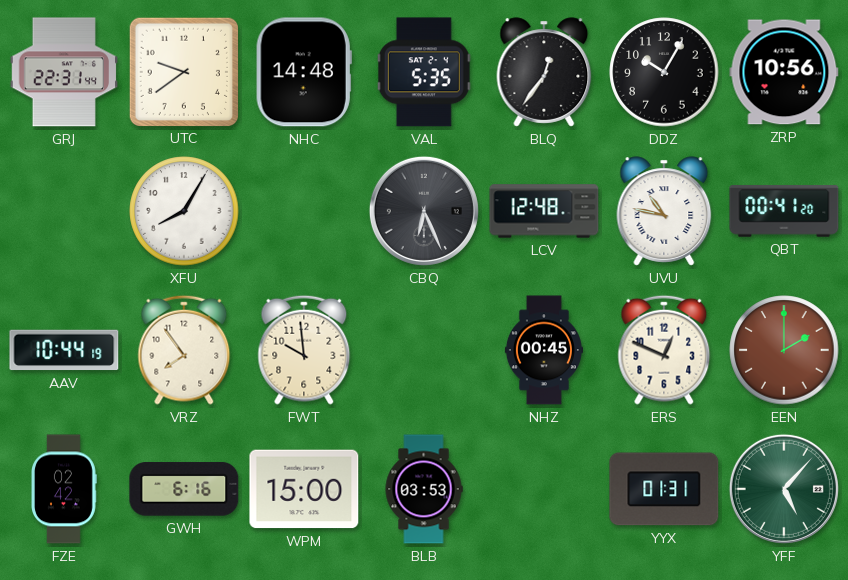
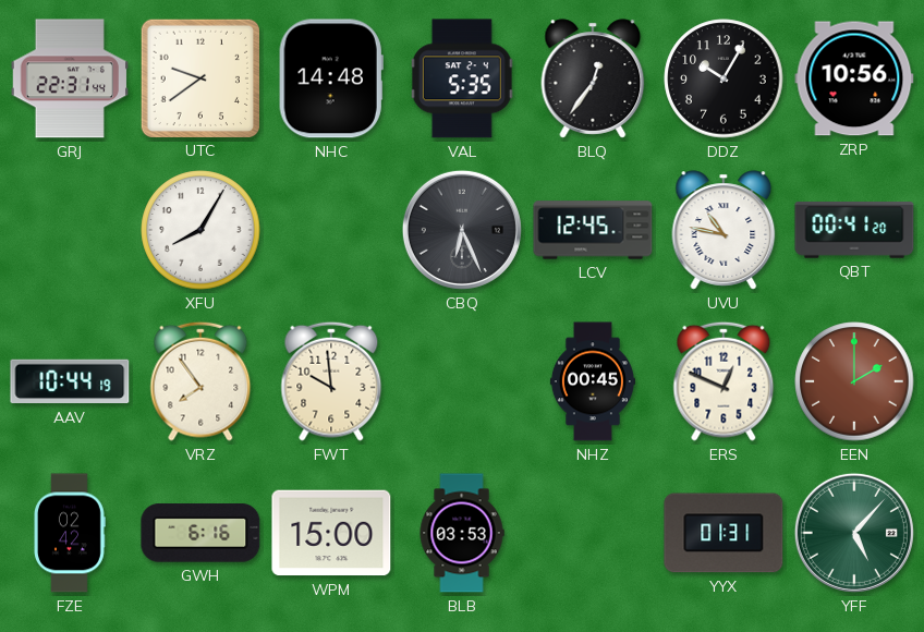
LCV: 12:48 -> 12:45 (593, 230)
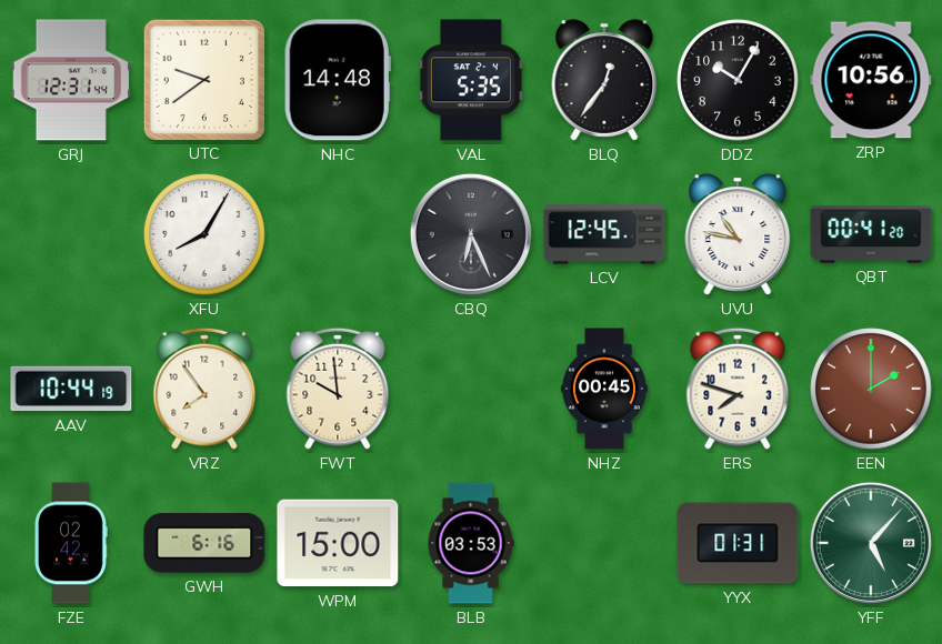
GRJ: 22:31 -> 12:31 (71, 80)
ERS: 12:49 -> 7:48 (738, 389)
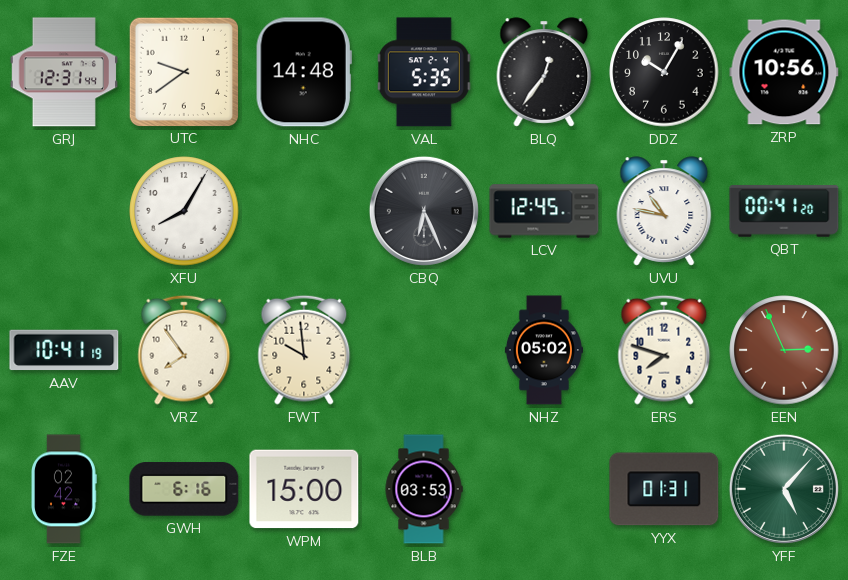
AAV: 10:44 -> 10:41 (64, 350)
NHZ: 00:45 -> 05:02 (544, 350)
EEN: 2:00 -> 2:56 (784, 350)
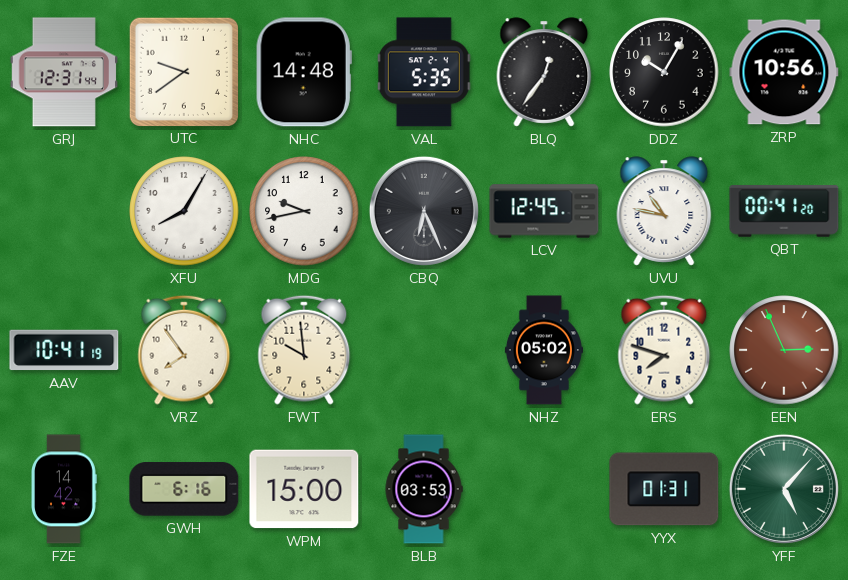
MDG: none -> 9:43 (304, 211)
FZE: 02:42 -> 14:42 (64, 489)
